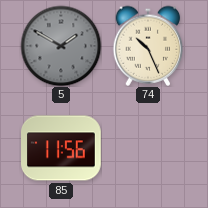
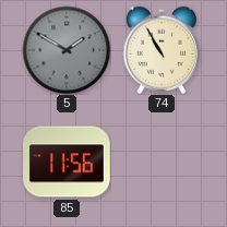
74: 10:26 -> 10:55 (162, 50)
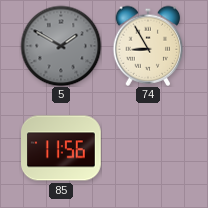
74: 10:55 -> 8:55 (148, 46)
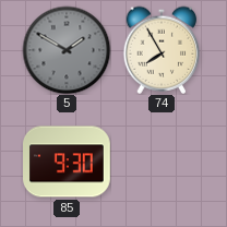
74: 8:55 -> 7:55 (162, 50)
85: 11:56 -> 9:30 (68, 162)
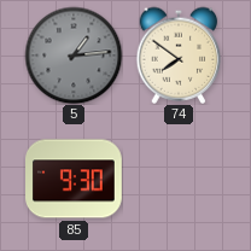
5: 1:50 -> 1:14 (74, 56)
74: 7:55 -> 7:51 (179, 56)
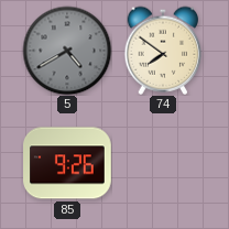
5: 1:14 -> 4:40 (67, 51)
85: 9:30 -> 9:26 (68, 163)
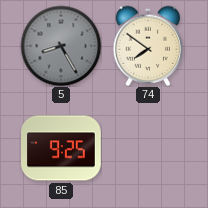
5: 4:40 -> 8:25 (61, 46)
85: 9:26 -> 9:25 (62, 148)
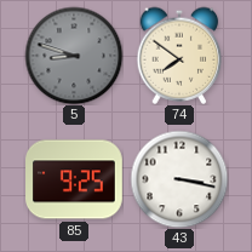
5: 8:25 -> 8:48 (74, 56)
43: none -> 3:17 (179, 179)
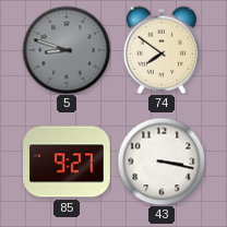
85: 9:25 -> 9:27 (68, 162)
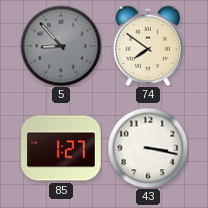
5: 8:48 -> 8:53 (61, 46)
85: 9:27 -> 1:27 (62, 148)
